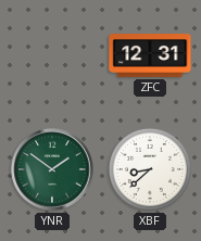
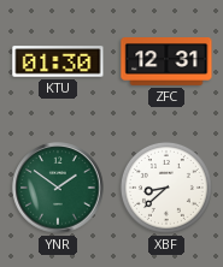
KTU: none -> 01:30 (58, 61)
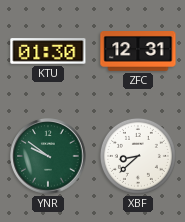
YNR: 1:51 -> 9:51 (48, 156)
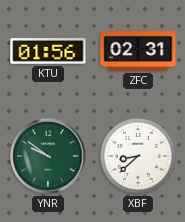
KTU: 01:30 -> 01:56 (48, 51)
ZFC: 12:31 -> 02:31 (138, 52)
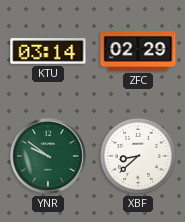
KTU: 01:56 -> 03:14 (48, 51)
ZFC: 02:31 -> 02:29 (138, 52)
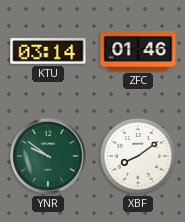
ZFC: 02:29 -> 01:46 (138, 52)
XBF: 8:38 -> 8:09 (138, 156)
